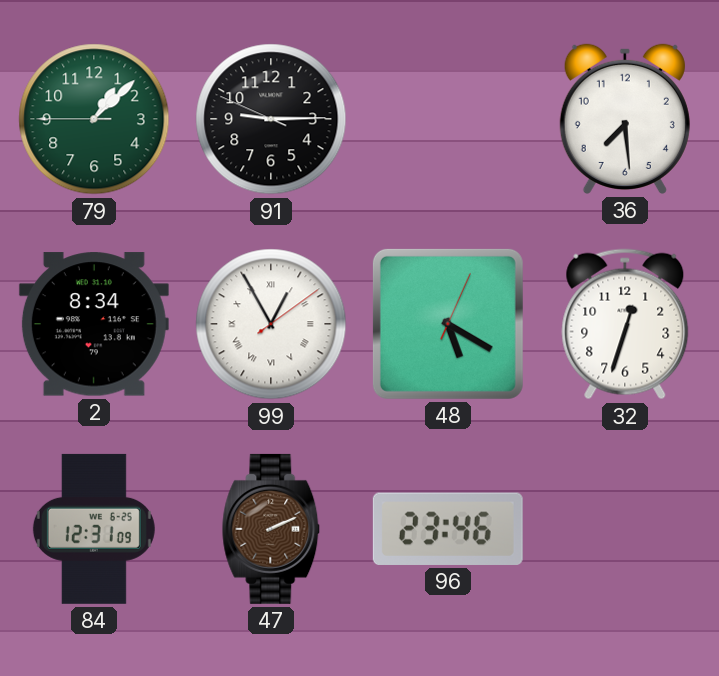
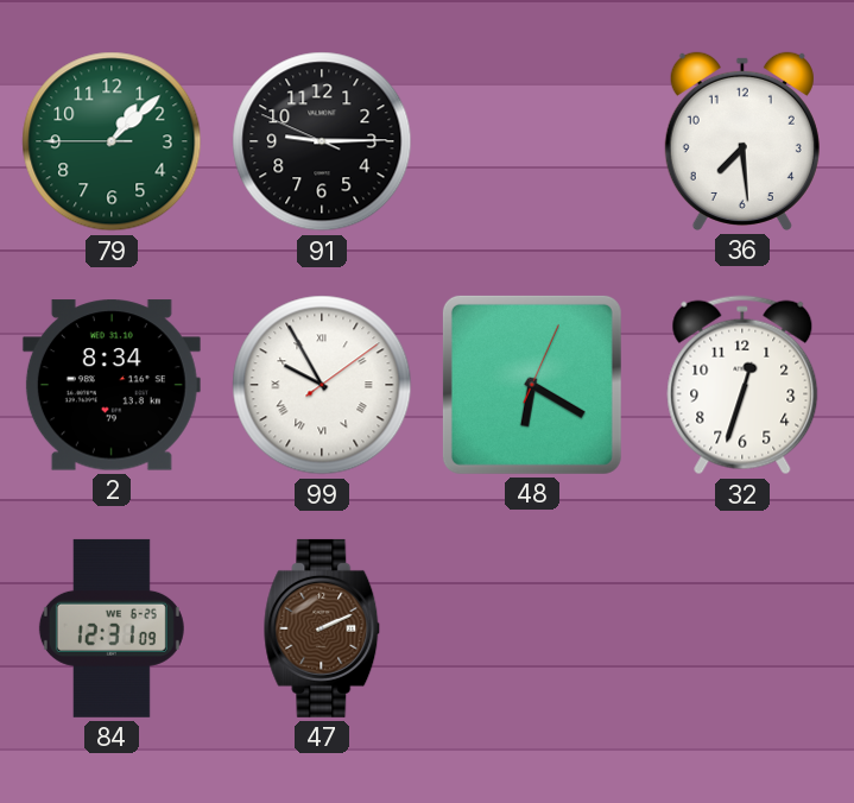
99: 12:55 -> 9:55 (322, 385)
48: 5:20 -> 6:20 (532, 385)
96: 23:46 -> none (448, 529)
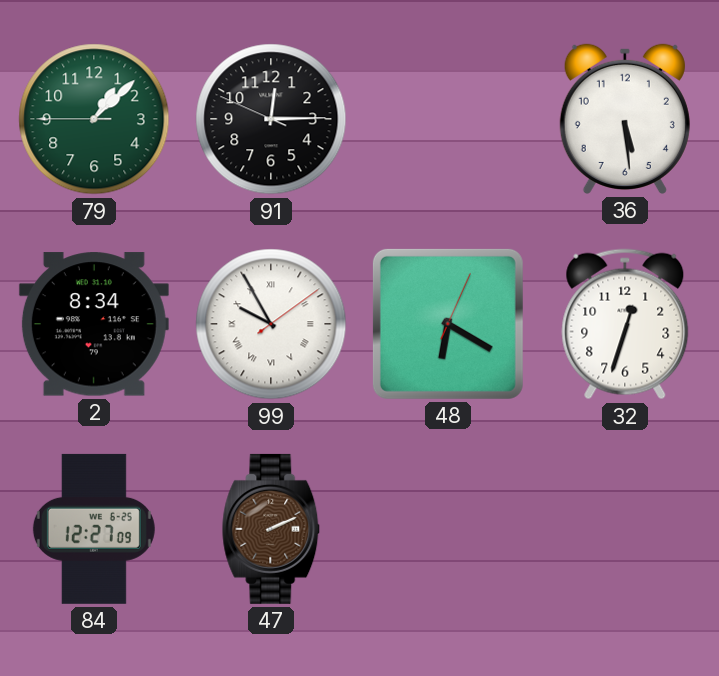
91: 9:14 -> 12:14 (271, 119)
36: 7:29 -> 5:29 (625, 119)
84: 12:31 -> 12:27 (94, 529)
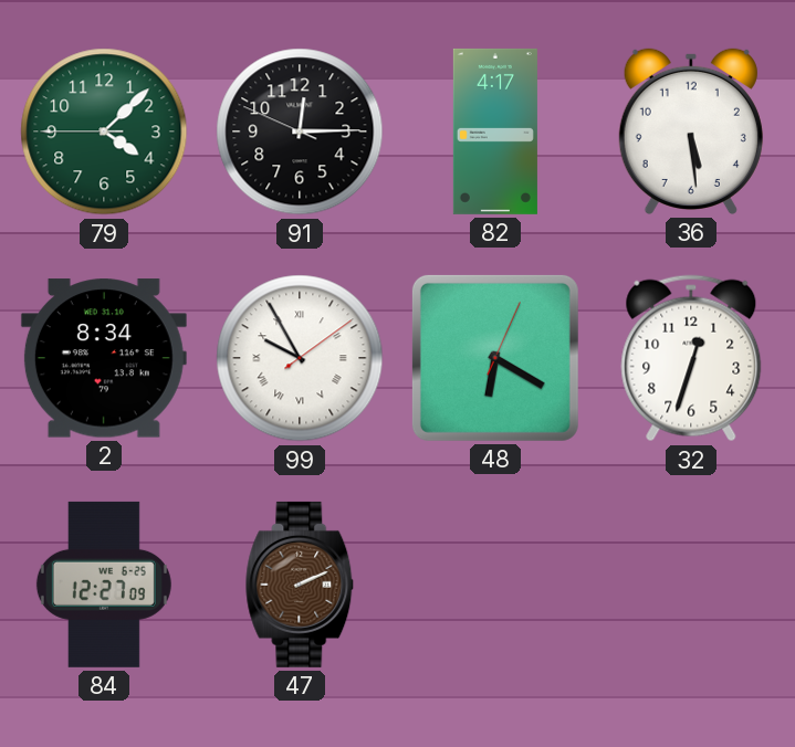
79: 1:07 -> 4:07 (104, 131)
82: none -> 4:17 (495, 131)
